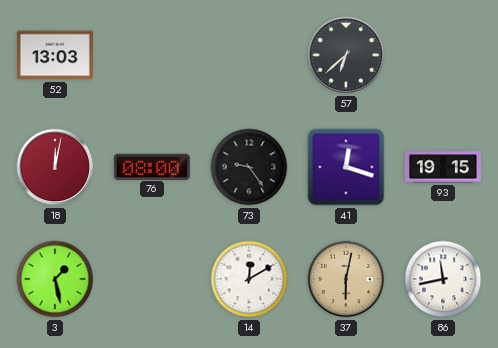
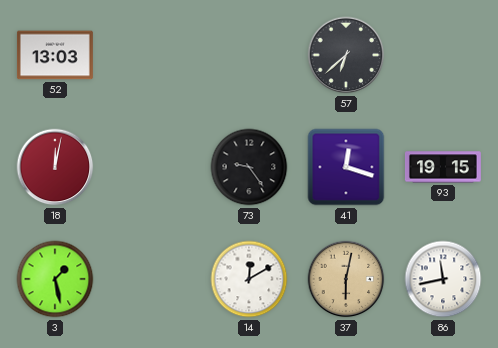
76: 08:00 -> none (152, 166)
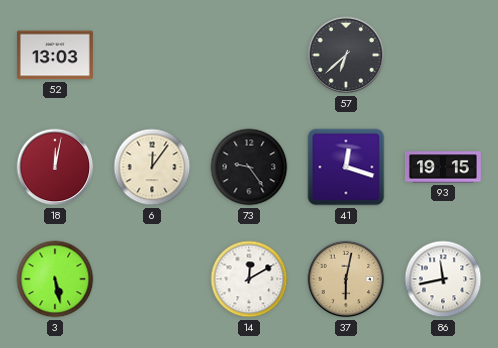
6: none -> 12:06 (152, 167)
3: 1:28 -> 5:28 (55, 279)
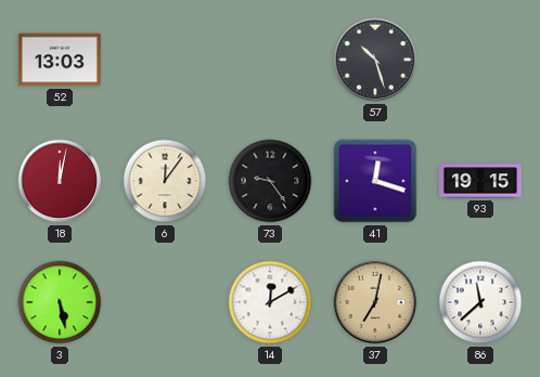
57: 6:38 -> 10:27 (375, 60)
37: 6:02 -> 7:02 (375, 302)
86: 11:43 -> 11:38 (480, 302)
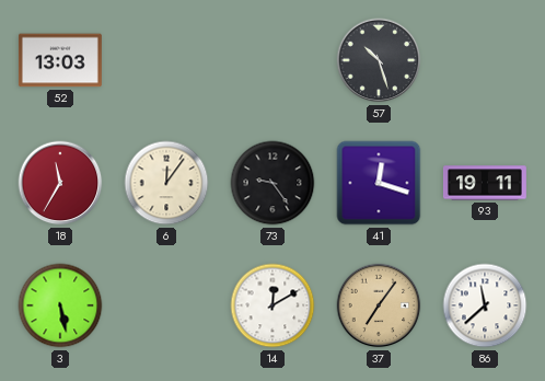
18: 12:02 -> 11:35 (60, 183)
93: 19:15 -> 19:11 (485, 183)
37: 7:02 -> 7:06 (379, 305)
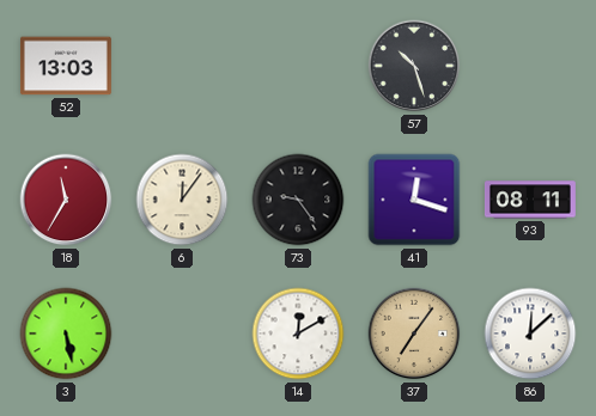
93: 19:11 -> 08:11 (530, 200)
86: 11:38 -> 12:08 (530, 334)
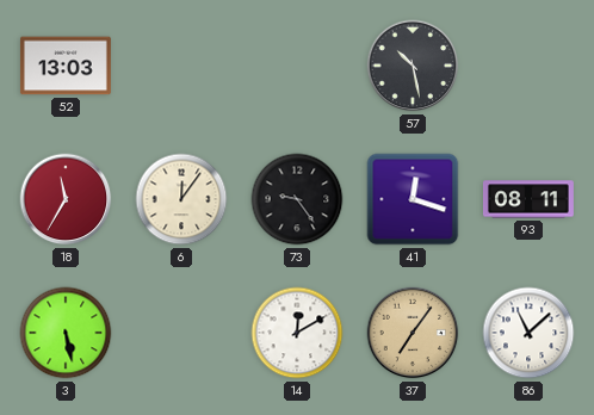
57: 10:27 -> 10:28 (413, 66)
86: 12:08 -> 11:08 (528, 333)
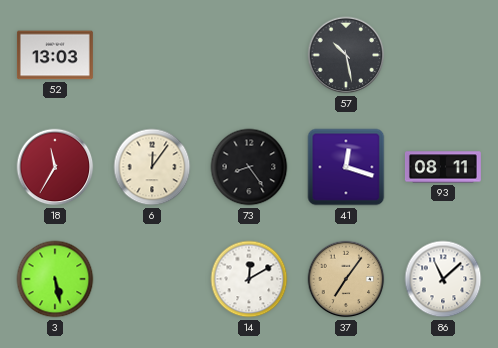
73: 9:24 -> 8:24 (249, 167)
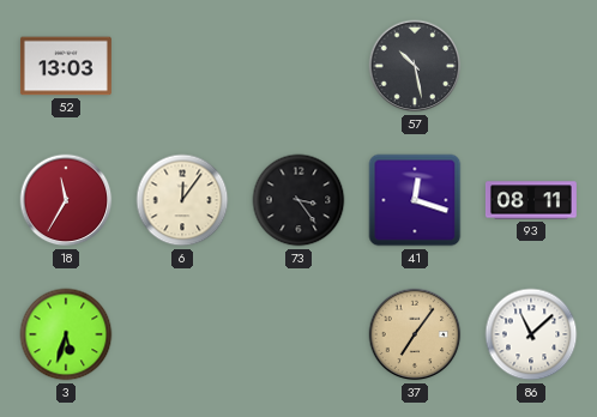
73: 8:24 -> 3:24 (298, 200)
3: 5:28 -> 5:33 (66, 334)
14: 12:10 -> none (249, 279)
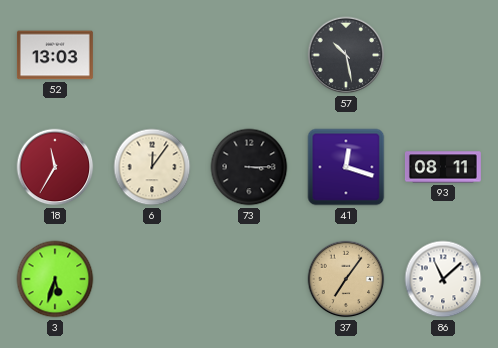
73: 3:24 -> 3:15 (249, 167)
